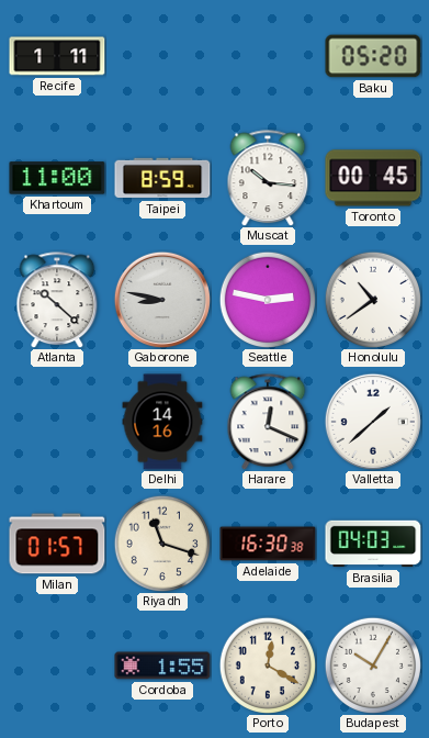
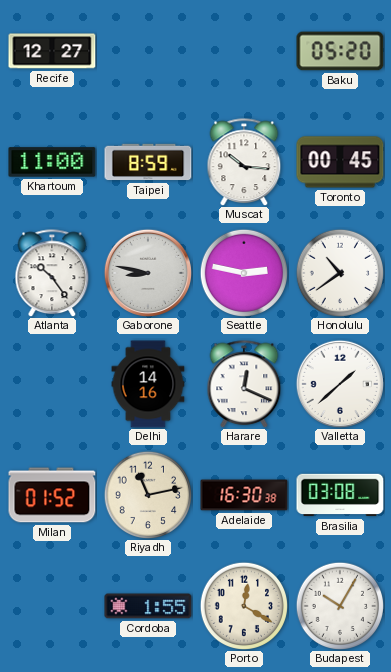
Recife: 1:11 -> 12:27 (52, 51)
Atlanta: 10:22 -> 10:24 (52, 273)
Milan: 01:57 -> 01:52 (52, 495)
Riyadh: 11:18 -> 11:13 (148, 495)
Brasilia: 04:03 -> 03:08 (340, 495)
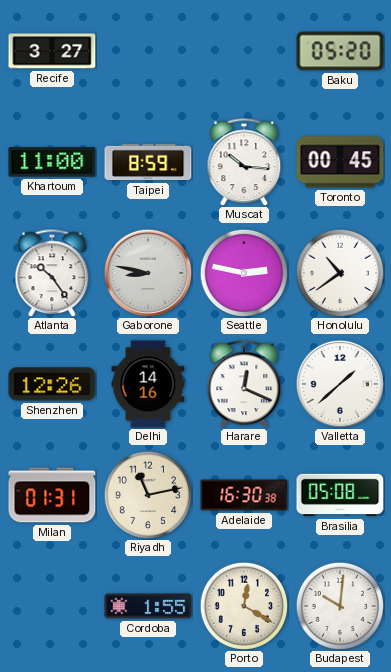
Recife: 12:27 -> 3:27 (52, 51)
Shenzhen: none -> 12:26 (52, 384)
Milan: 01:52 -> 01:31 (52, 495)
Brasilia: 03:08 -> 05:08 (340, 495)
Budapest: 10:05 -> 10:01 (340, 606)
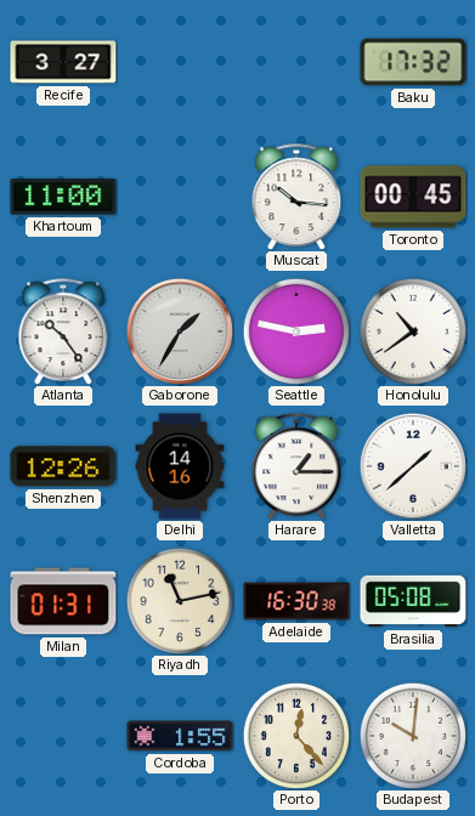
Baku: 05:20 -> 17:32 (413, 62)
Taipei: 8:59 -> none (148, 162)
Gaborone: 8:47 -> 1:35 (179, 330)
Harare: 12:19 -> 1:15 (296, 466)
Porto: 12:20 -> 12:23 (296, 736)
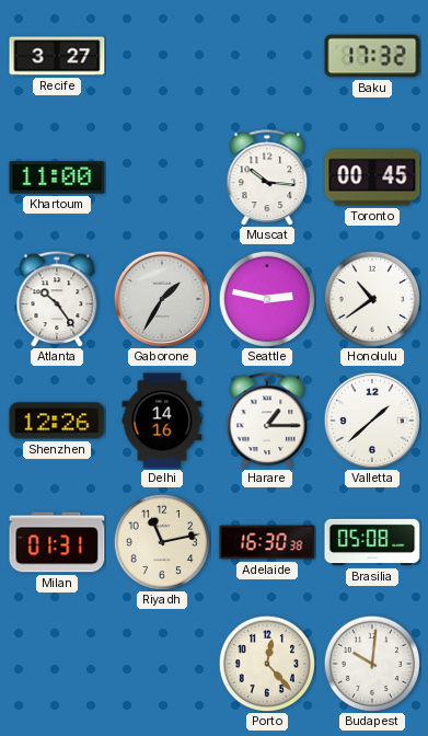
Cordoba: 1:55 -> none (180, 736)
